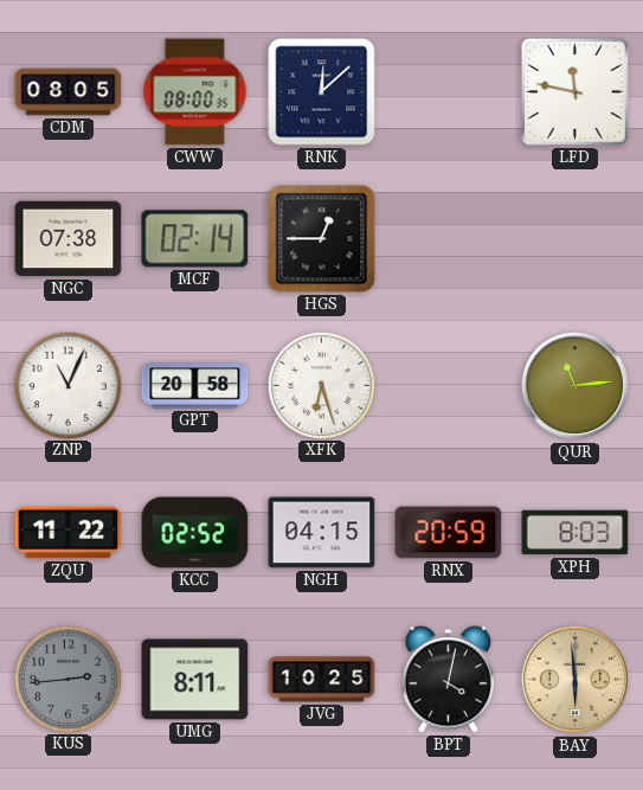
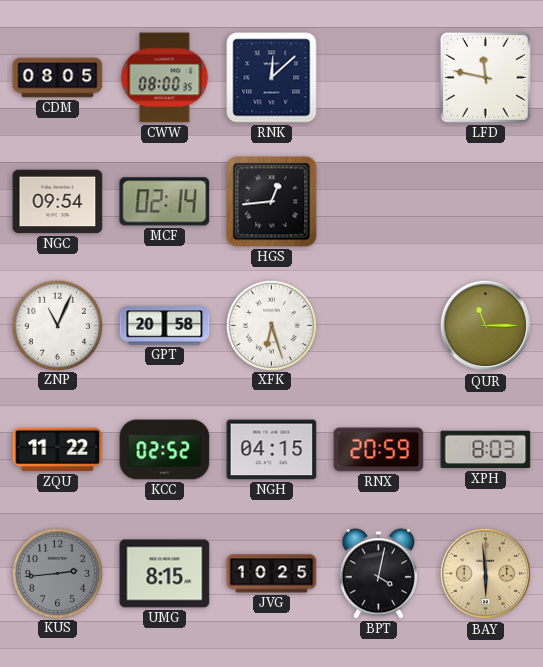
NGC: 07:38 -> 09:54 (58, 202)
HGS: 12:45 -> 12:44 (272, 202)
QUR: 11:14 -> 11:15 (486, 326)
UMG: 8:11 -> 8:15 (165, 574)
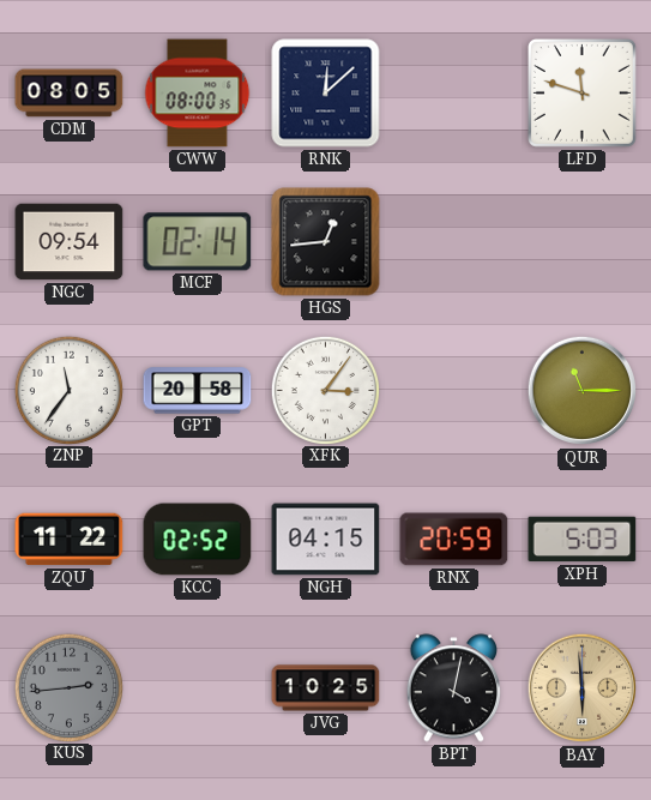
LFD: 11:47 -> 11:48 (581, 92)
ZNP: 11:04 -> 11:36 (68, 390)
XFK: 6:27 -> 3:06 (325, 390)
XPH: 8:03 -> 5:03 (583, 540)
UMG: 8:15 -> none (165, 574)
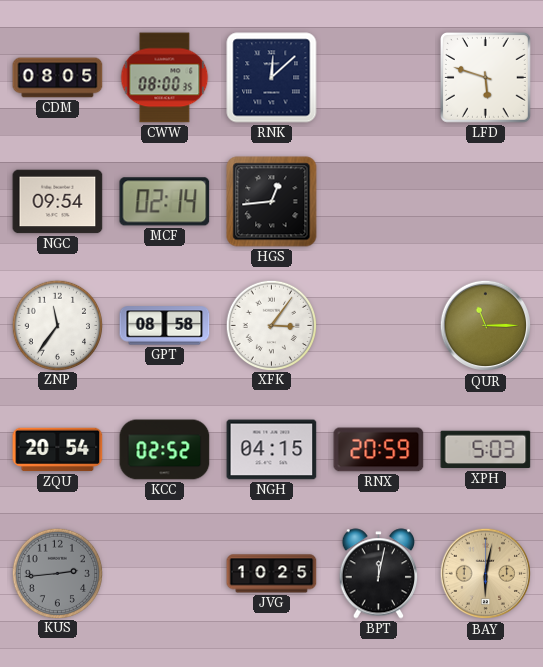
LFD: 11:48 -> 5:48 (485, 77)
GPT: 20:58 -> 08:58 (165, 326)
ZQU: 11:22 -> 20:54 (58, 450)
BPT: 4:02 -> 12:02 (379, 574)
BAY: 5:59 -> 6:02 (486, 574)
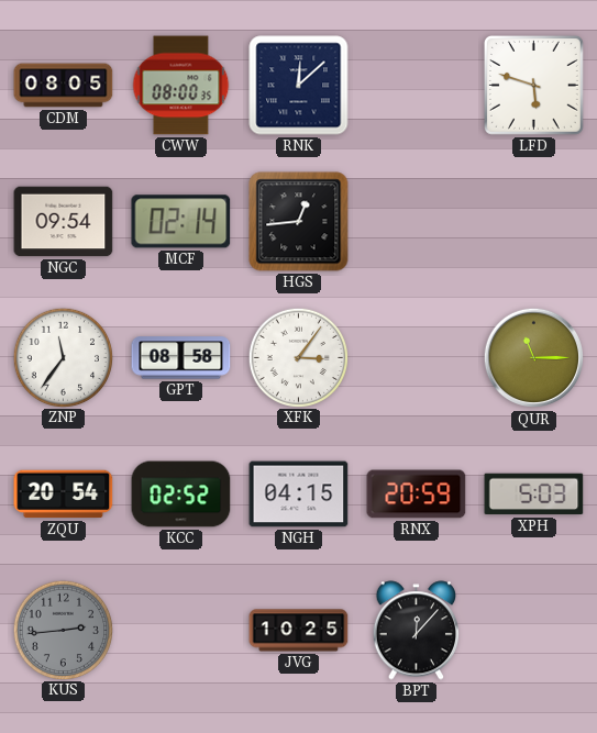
BPT: 12:02 -> 12:07 (417, 631)
BAY: 6:02 -> none (486, 574)
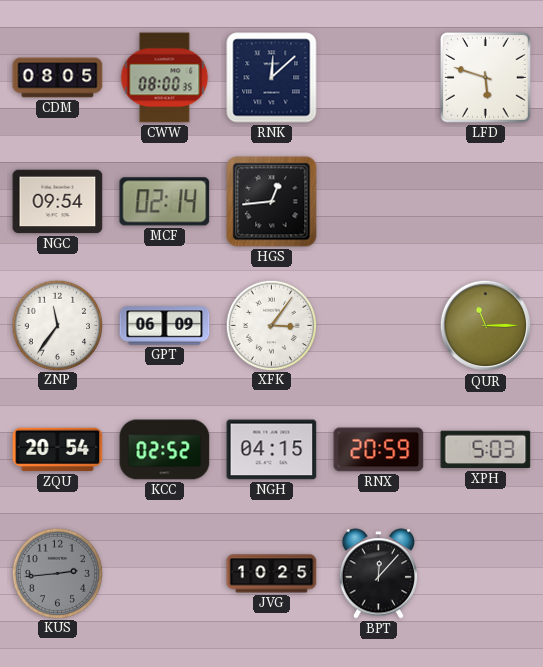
GPT: 08:58 -> 06:09 (165, 326)
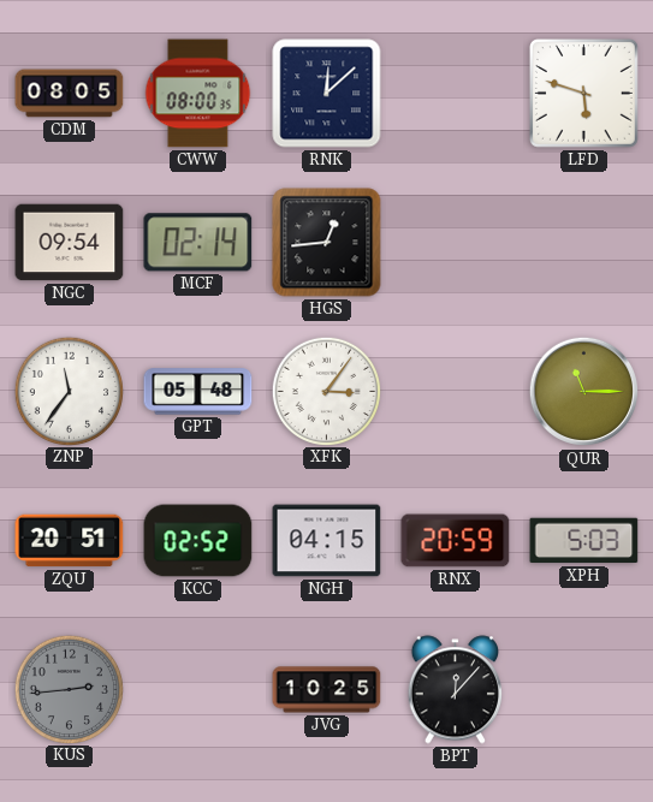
GPT: 06:09 -> 05:48 (198, 392)
ZQU: 20:54 -> 20:51 (70, 541)
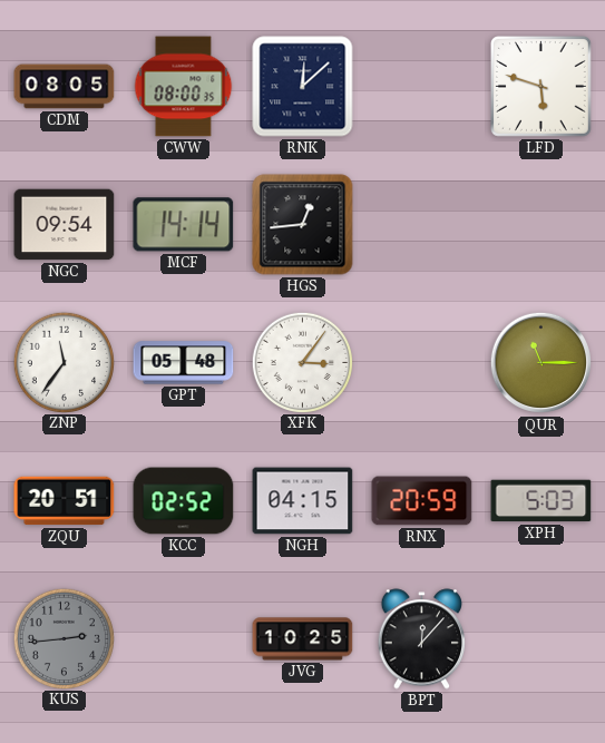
MCF: 02:14 -> 14:14 (184, 225)
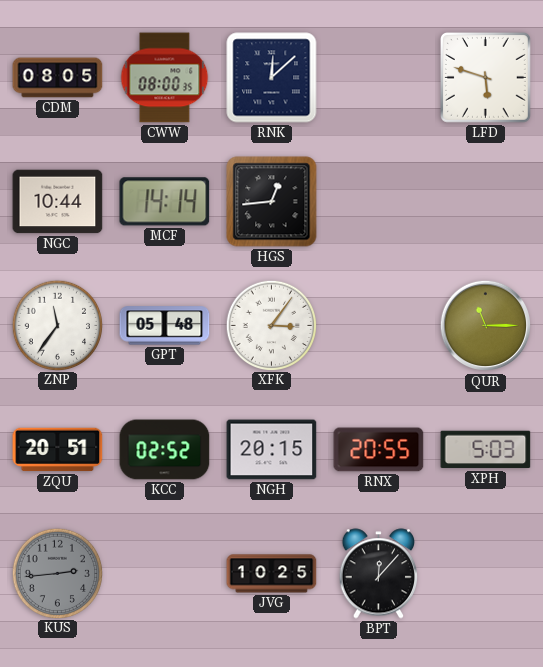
NGC: 09:54 -> 10:44 (58, 202)
NGH: 04:15 -> 20:15 (272, 450)
RNX: 20:59 -> 20:55 (379, 450)
